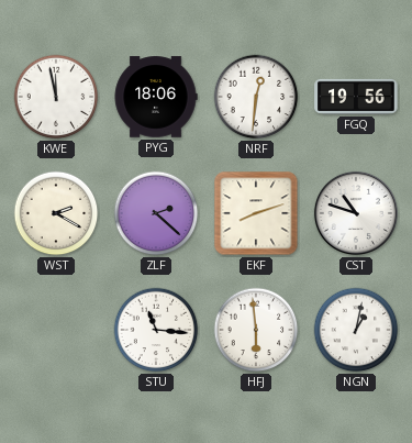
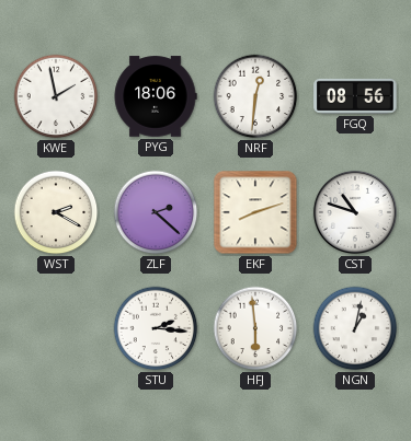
KWE: 11:58 -> 1:58 (56, 96)
FGQ: 19:56 -> 08:56 (355, 96)
STU: 11:16 -> 2:16 (156, 328)
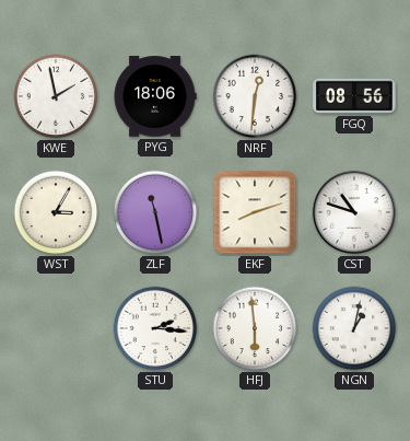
WST: 2:20 -> 3:05 (56, 212)
ZLF: 2:22 -> 11:28 (155, 212)
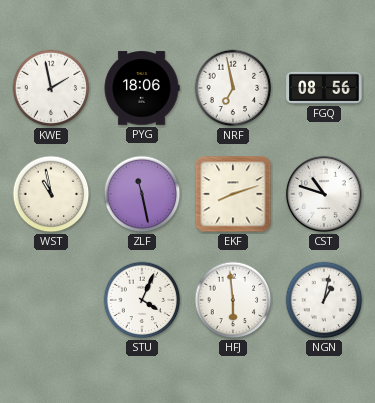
NRF: 12:31 -> 6:58 (233, 88)
WST: 3:05 -> 10:58 (51, 194)
STU: 2:16 -> 4:04 (142, 300)
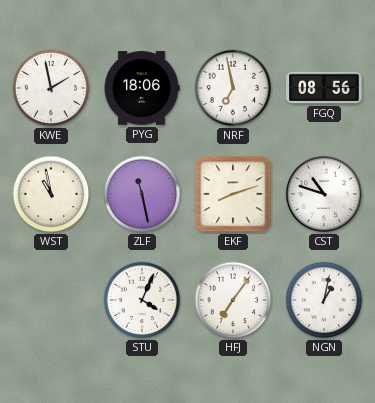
HFJ: 5:59 -> 7:06 (233, 300)
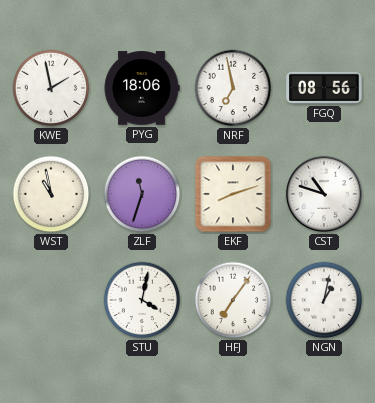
ZLF: 11:28 -> 11:33 (142, 194)
STU: 4:04 -> 4:02 (142, 300)
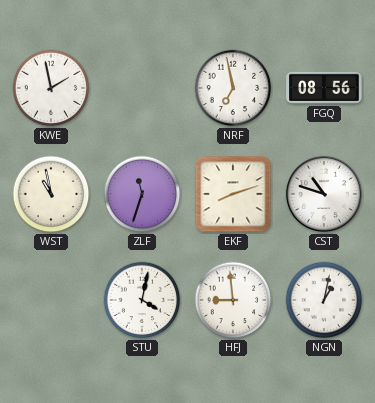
PYG: 18:06 -> none (142, 88)
HFJ: 7:06 -> 8:59 (233, 300)
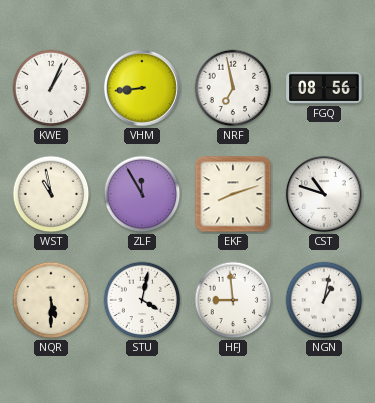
KWE: 1:58 -> 1:04 (51, 88)
VHM: none -> 8:44 (142, 88)
ZLF: 11:33 -> 11:55 (142, 194)
NQR: none -> 5:30 (51, 300)
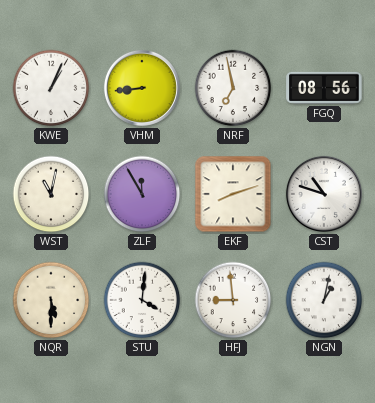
WST: 10:58 -> 11:02 (51, 194)
STU: 4:02 -> 4:01 (142, 300)
